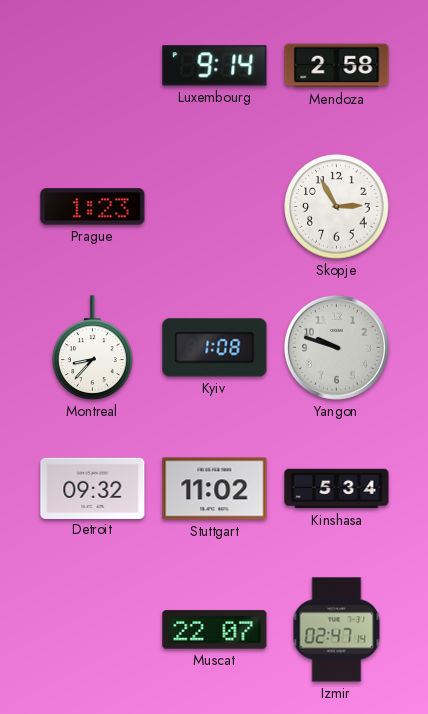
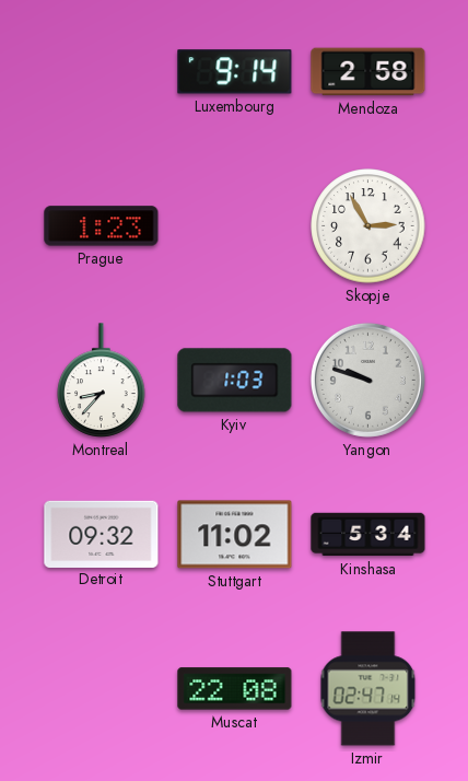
Kyiv: 1:08 -> 1:03 (235, 381)
Muscat: 22:07 -> 22:08 (235, 689)
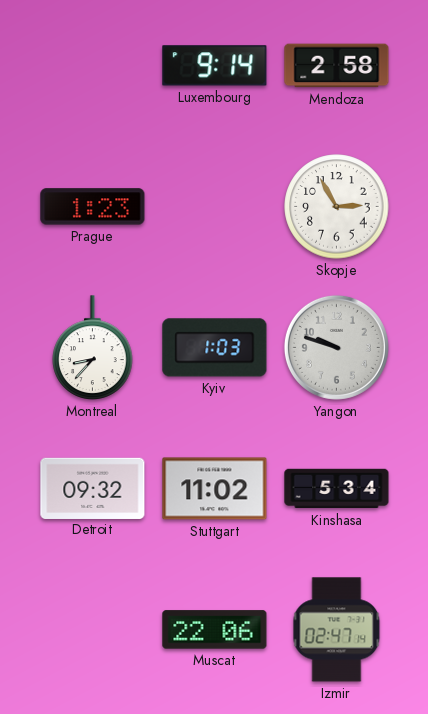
Muscat: 22:08 -> 22:06 (215, 630)
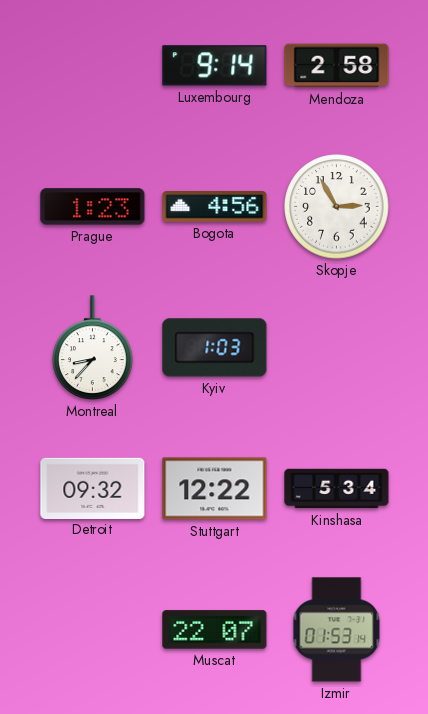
Bogota: none -> 4:56 (215, 207)
Yangon: 9:48 -> none (336, 347)
Stuttgart: 11:02 -> 12:22 (215, 489)
Muscat: 22:06 -> 22:07 (215, 630)
Izmir: 02:47 -> 01:53 (337, 630)
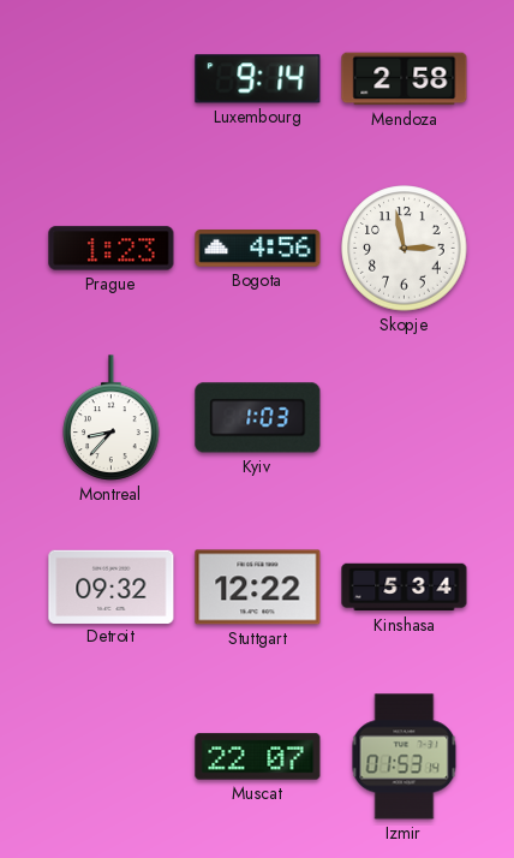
Skopje: 2:55 -> 2:58 (405, 249)
